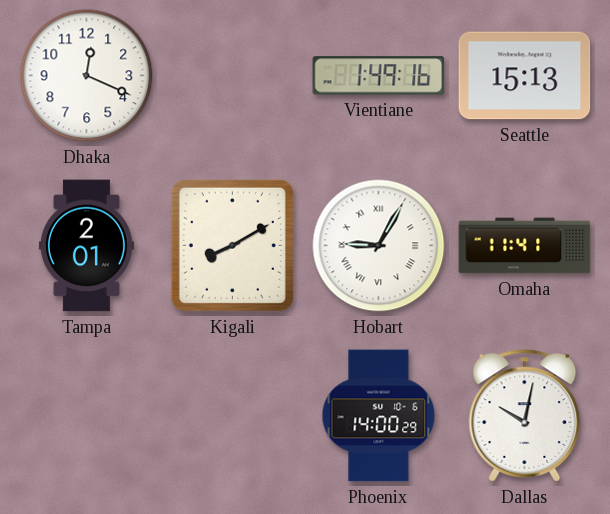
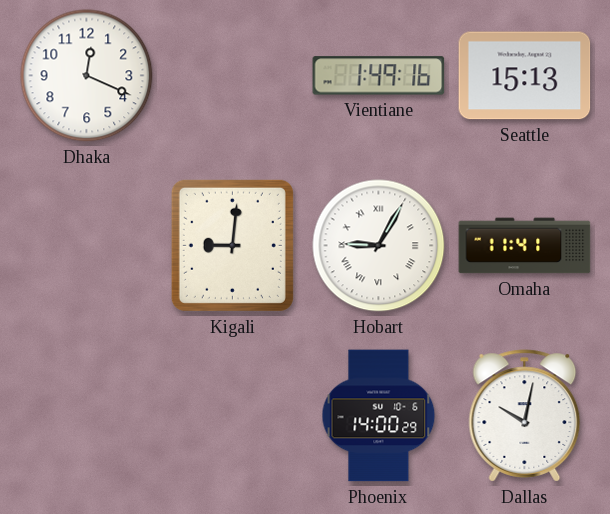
Tampa: 2:01 -> none (86, 246)
Kigali: 8:10 -> 9:01 (232, 245)
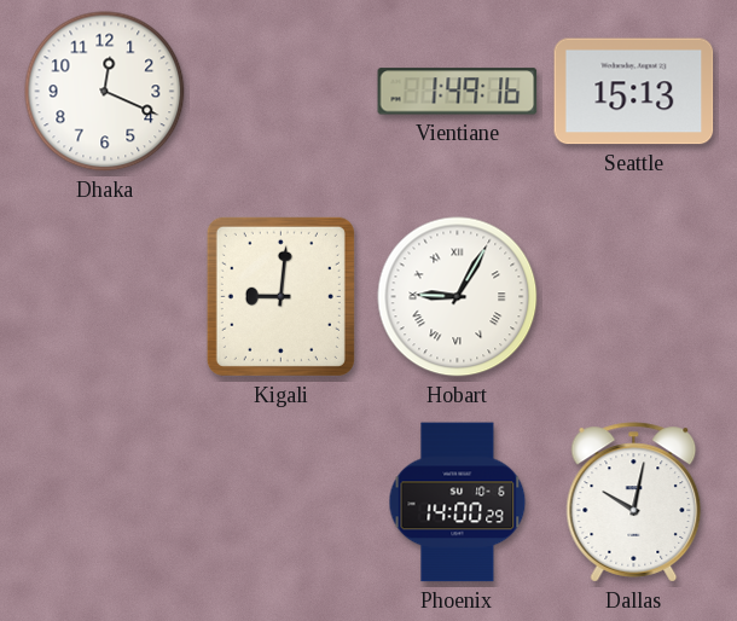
Omaha: 11:41 -> none (525, 246)
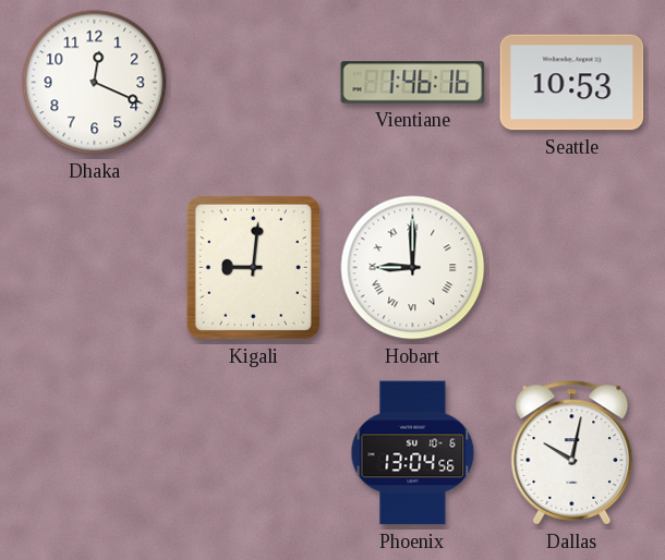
Vientiane: 1:49 -> 1:46 (413, 83)
Seattle: 15:13 -> 10:53 (572, 83)
Hobart: 9:05 -> 9:00 (413, 268)
Phoenix: 14:00 -> 13:04 (413, 453)
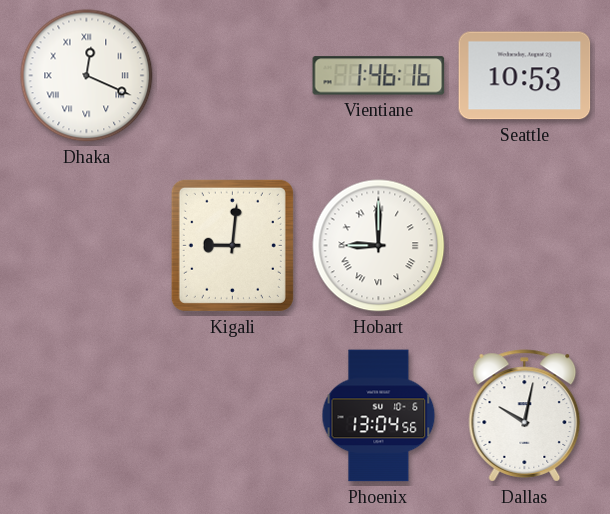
Dhaka numerals: Arabic -> Roman (87, 76)
